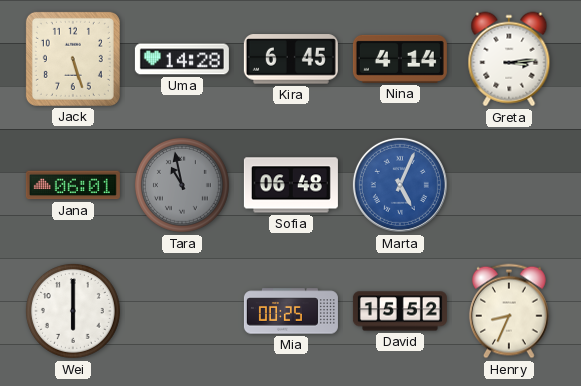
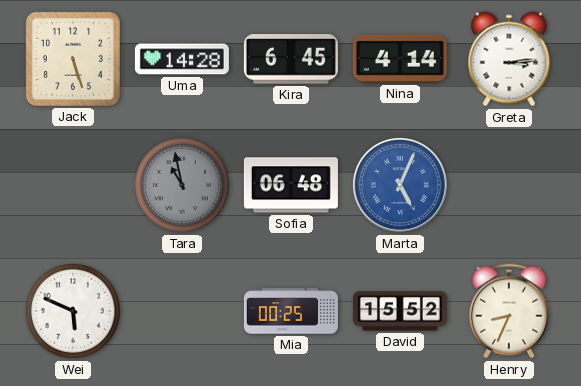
Jana: 06:01 -> none (73, 185)
Wei: 6:00 -> 5:49 (73, 311)
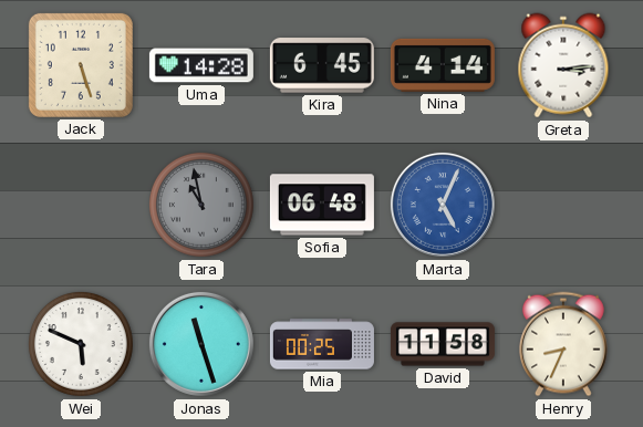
Jonas: none -> 11:27 (201, 344)
David: 15:52 -> 11:58 (443, 344)
